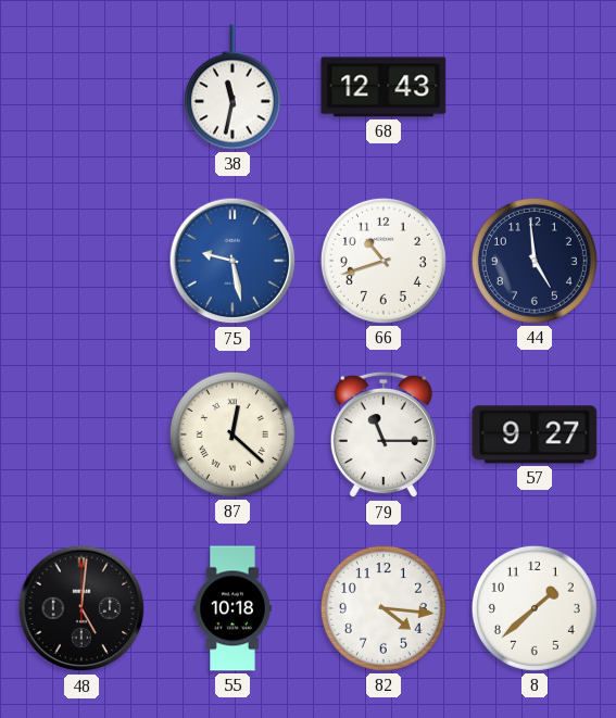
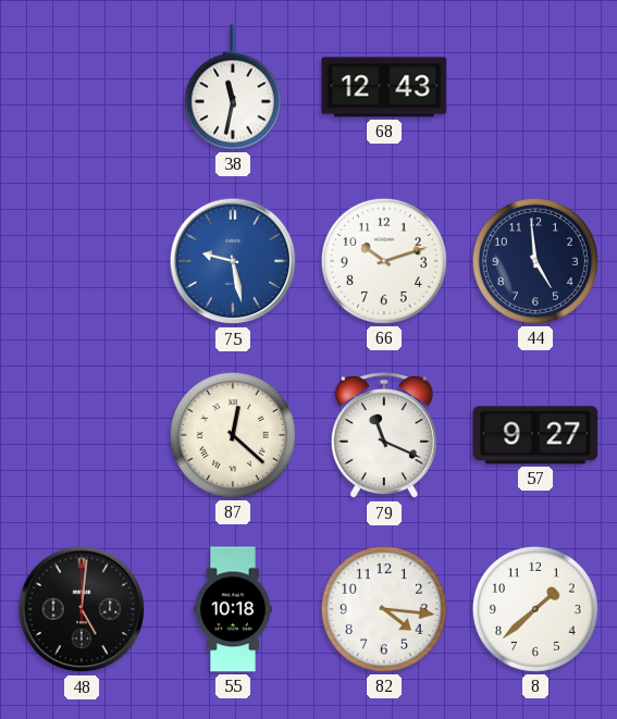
66: 10:42 -> 10:12 (384, 261)
79: 11:15 -> 11:19 (384, 435)
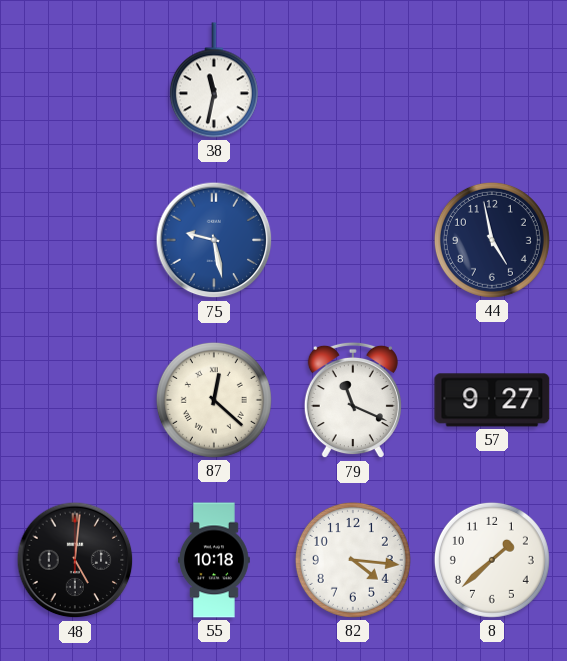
68: 12:43 -> none (384, 87)
66: 10:12 -> none (384, 261)
44: 4:59 -> 4:58 (492, 240)
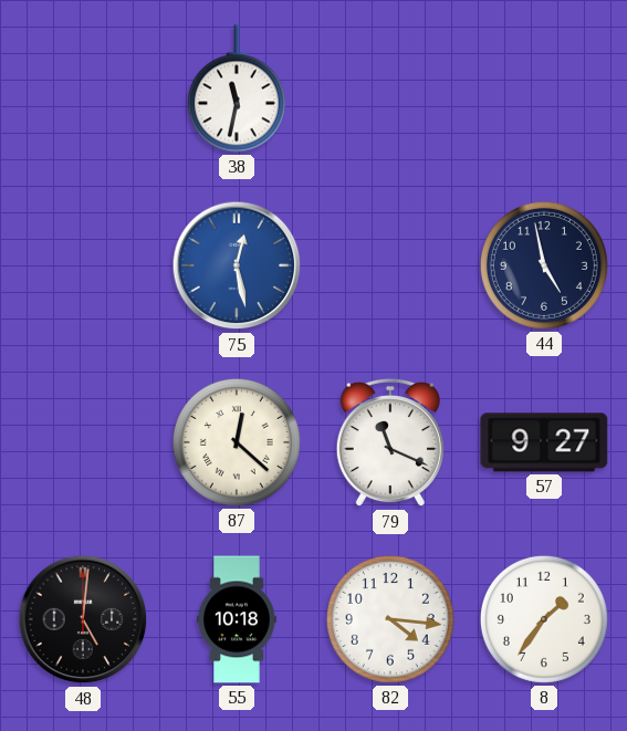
75: 9:28 -> 12:28 (237, 265)
8: 1:38 -> 1:36 (544, 619)
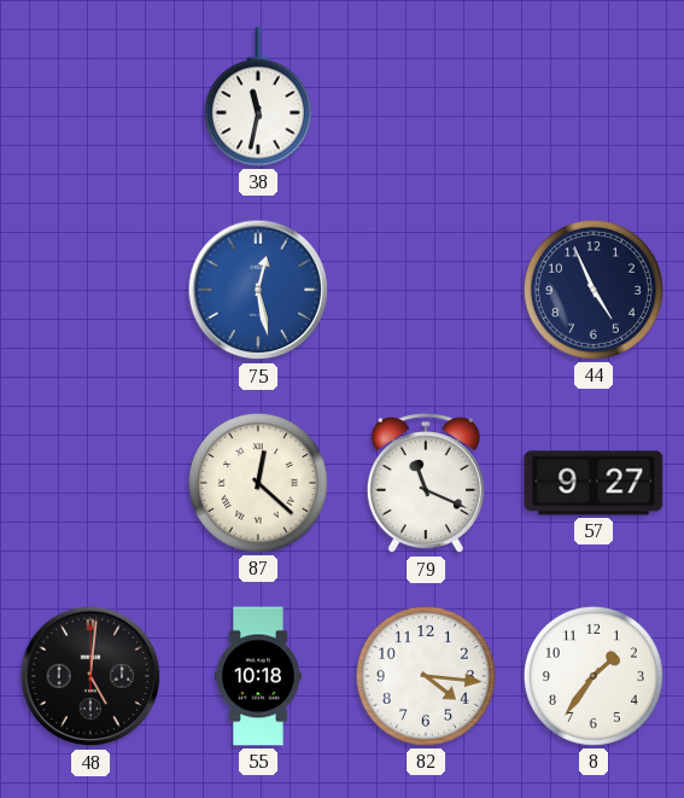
44: 4:58 -> 4:56 (594, 290)
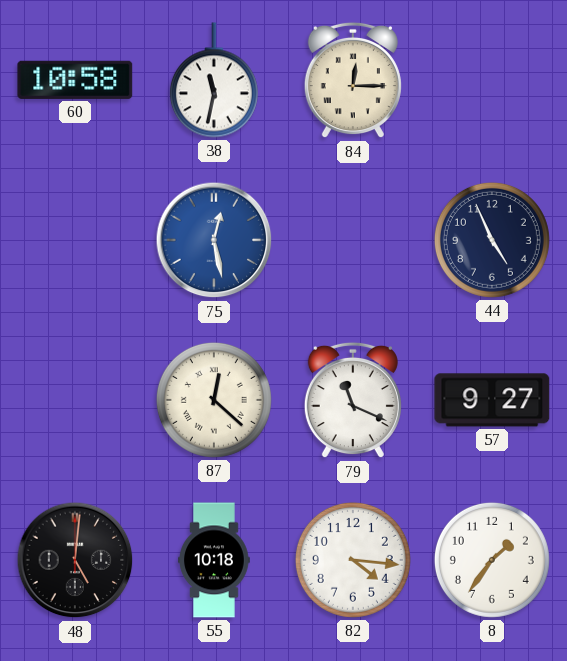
60: none -> 10:58 (75, 80)
84: none -> 12:15 (353, 80)
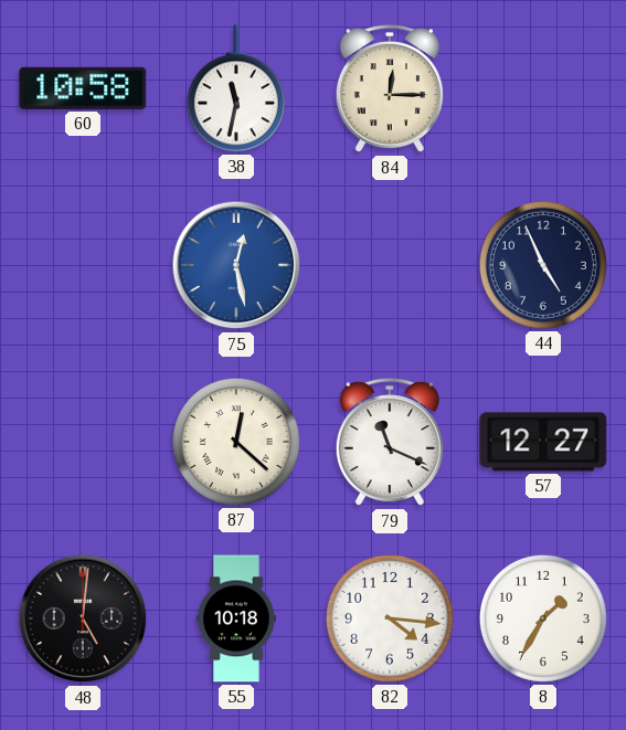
57: 9:27 -> 12:27 (543, 442)
8: 1:36 -> 1:35 (543, 618)
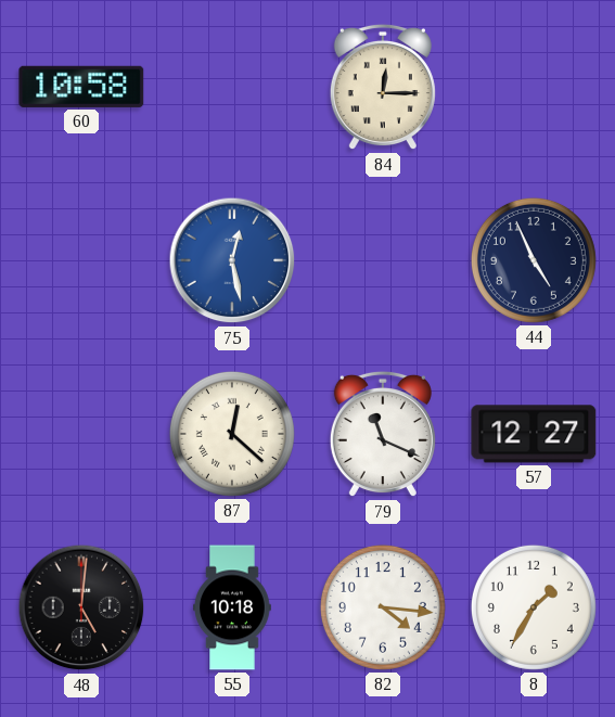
38: 11:32 -> none (236, 88)
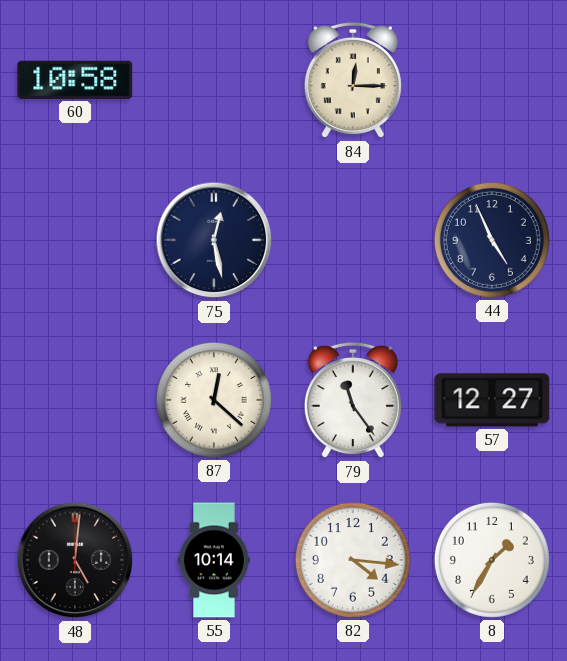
75 dial: blue -> navy (214, 240)
79: 11:19 -> 11:24 (353, 400)
55: 10:18 -> 10:14 (215, 560)
